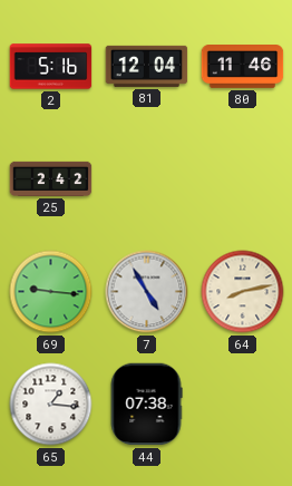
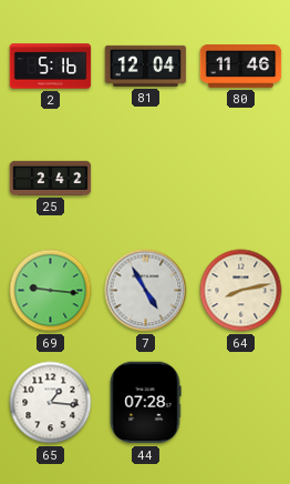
44: 07:38 -> 07:28 (145, 403)
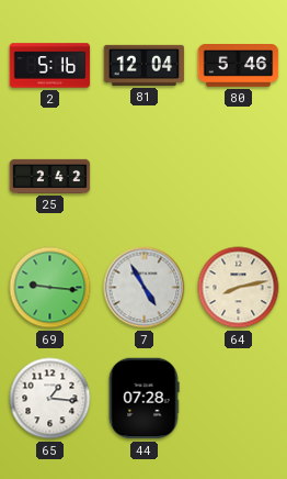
80: 11:46 -> 5:46 (239, 66)
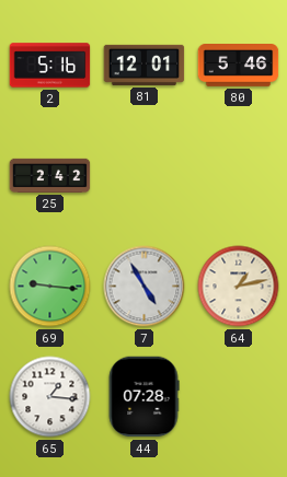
81: 12:04 -> 12:01 (145, 65)
64: 8:13 -> 1:13 (239, 287)
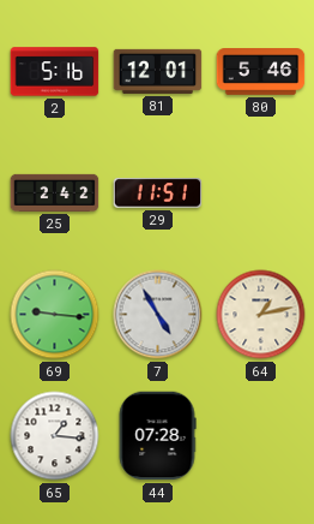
29: none -> 11:51 (158, 193)
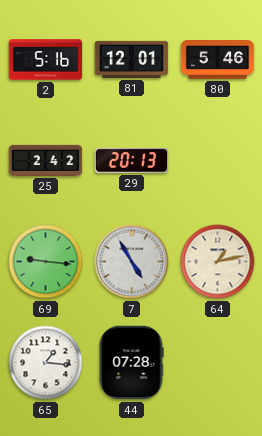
29: 11:51 -> 20:13 (132, 161)
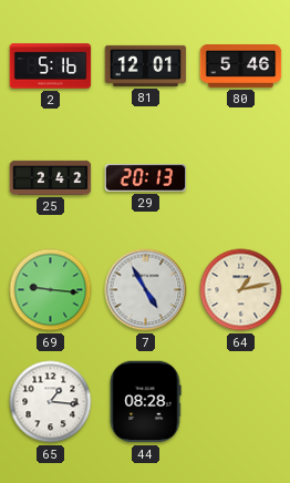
44: 07:28 -> 08:28 (145, 402)
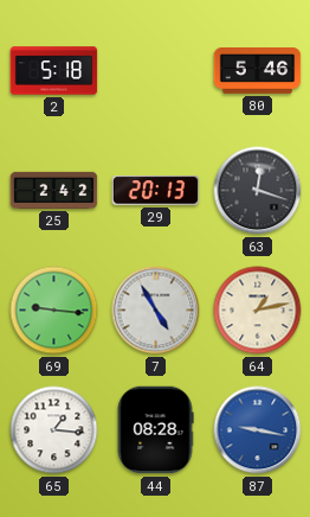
2: 5:16 -> 5:18 (54, 71)
81: 12:01 -> none (146, 65)
63: none -> 12:18 (258, 191)
87: none -> 9:17 (258, 430)
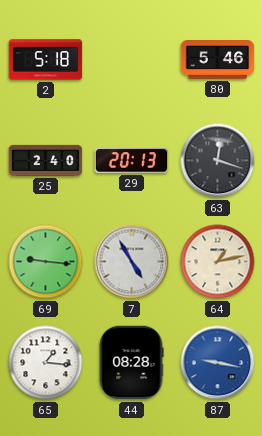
25: 2:42 -> 2:40 (46, 160)
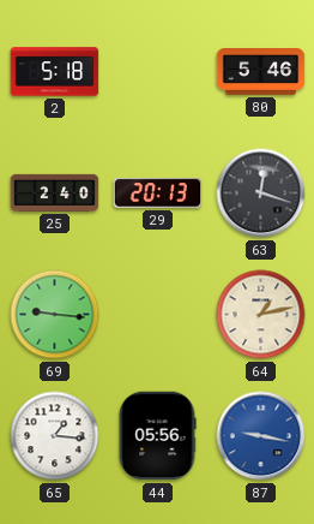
7: 4:55 -> none (132, 262)
44: 08:28 -> 05:56 (157, 436)
